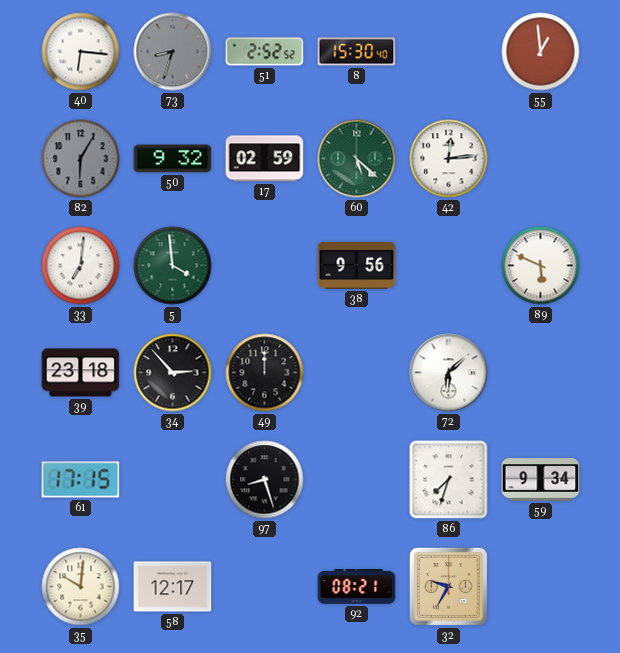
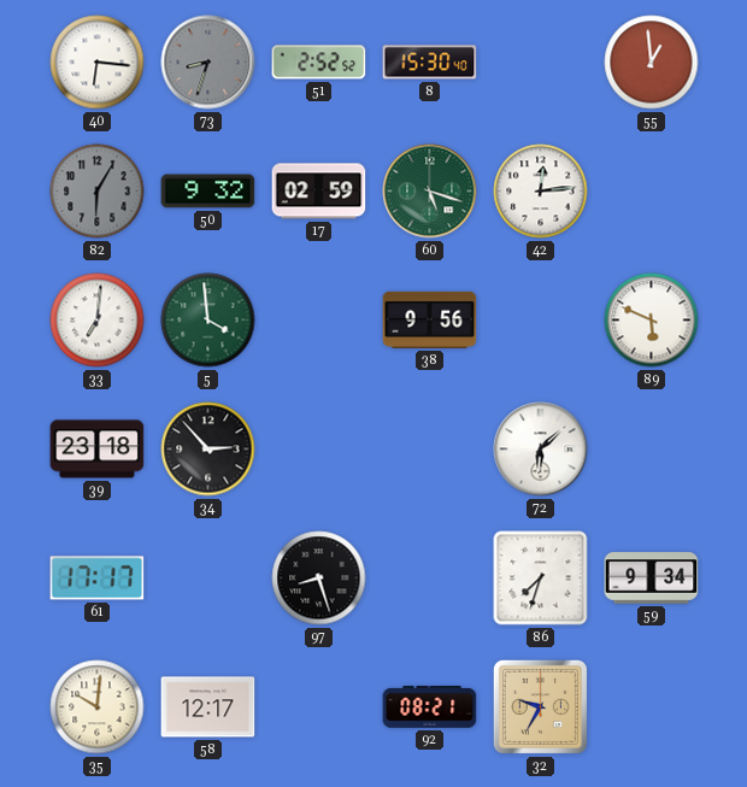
60: 5:22 -> 5:18 (430, 192)
49: 12:00 -> none (265, 373)
61: 17:15 -> 17:17 (98, 578)
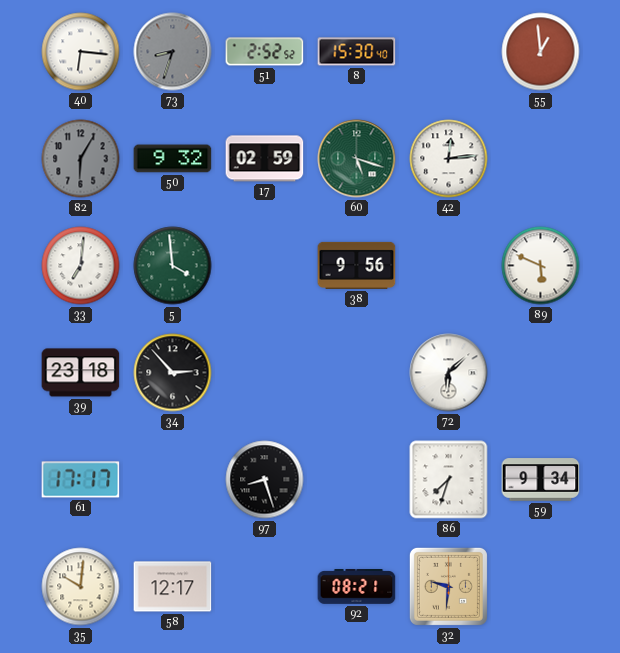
32: 9:35 -> 9:31 (448, 586)
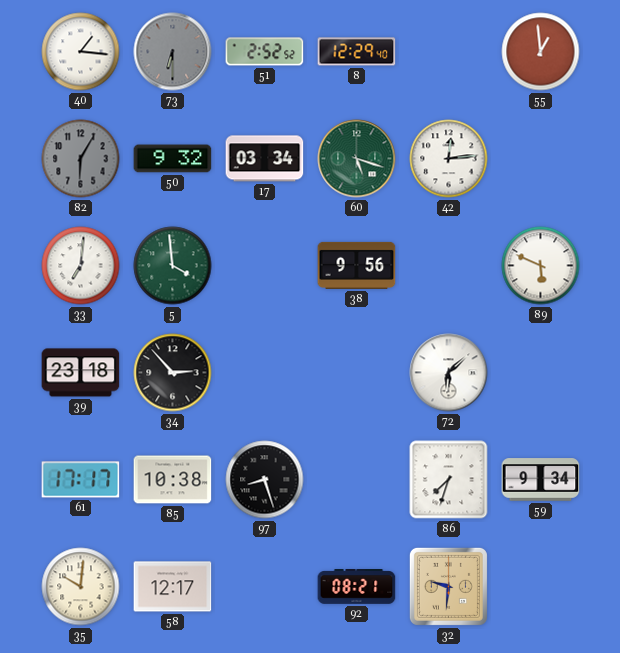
40: 6:16 -> 1:16 (81, 52)
73: 8:33 -> 6:30 (173, 52)
8: 15:30 -> 12:29 (357, 52)
17: 02:59 -> 03:34 (265, 159)
85: none -> 10:38 (173, 480)
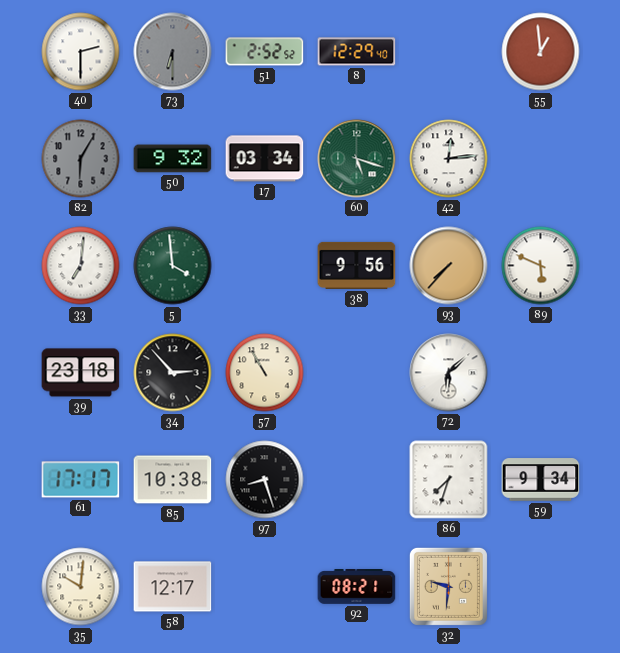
40: 1:16 -> 2:30 (81, 52)
93: none -> 7:37 (449, 266)
57: none -> 10:55 (265, 373)
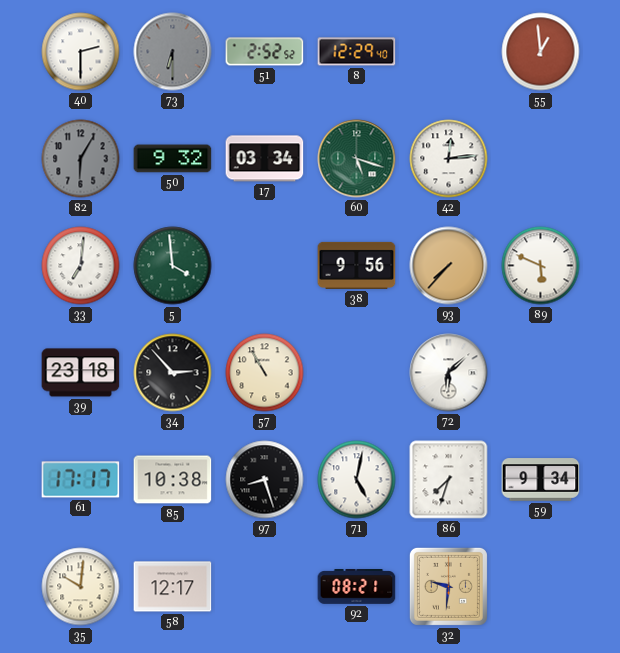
71: none -> 5:02 (357, 480)
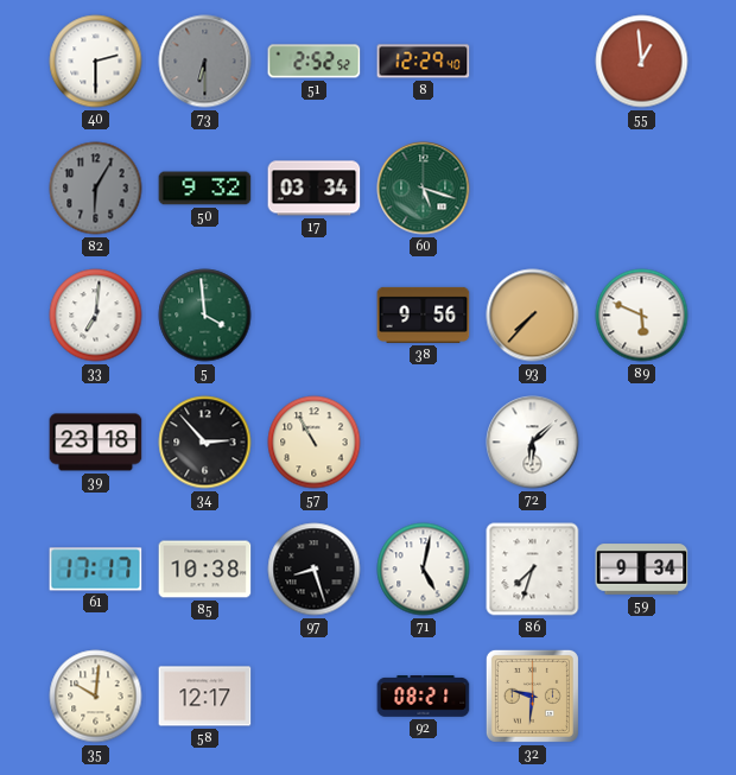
42: 12:14 -> none (449, 159)
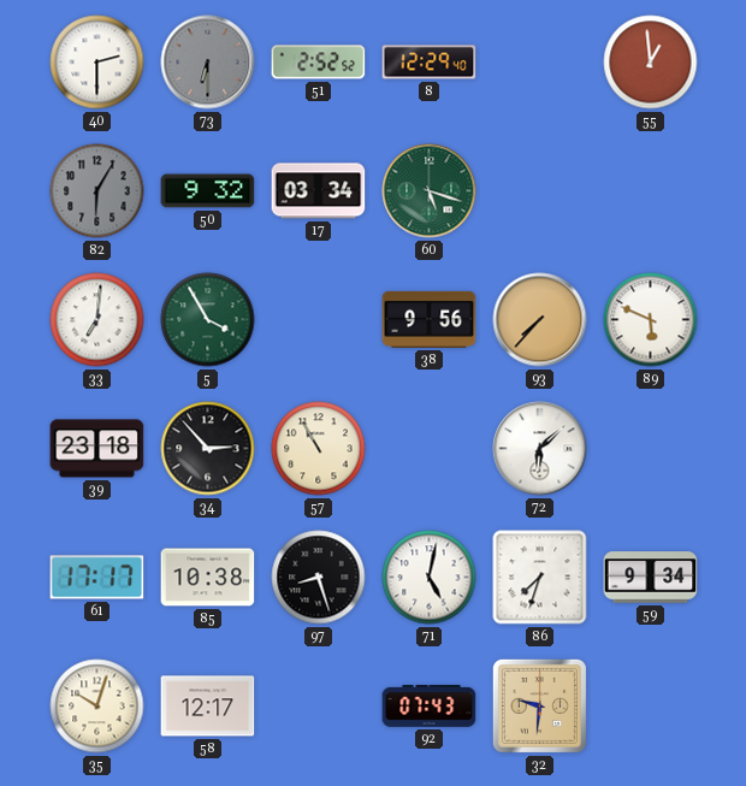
5: 3:59 -> 3:55 (208, 320)
35: 10:01 -> 10:03 (97, 707)
92: 08:21 -> 07:43 (430, 707)
